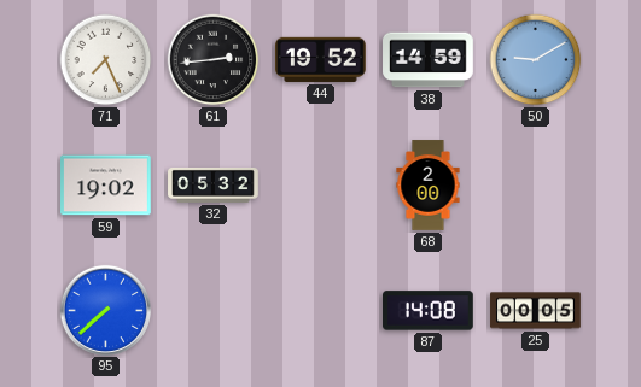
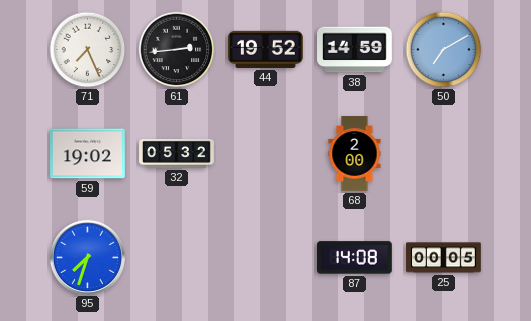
50: 9:10 -> 7:10 (444, 50)
95: 7:38 -> 7:33 (87, 257)
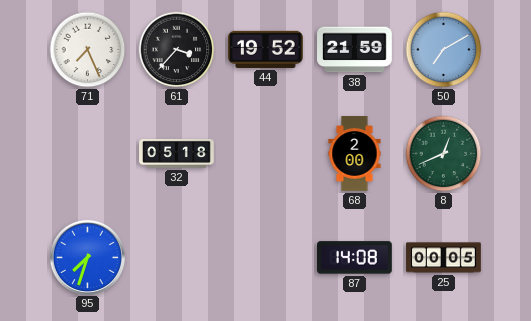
61: 2:44 -> 3:37 (177, 50)
38: 14:59 -> 21:59 (355, 50)
59: 19:02 -> none (88, 154)
32: 05:32 -> 05:18 (177, 153)
8: none -> 12:41 (444, 154)
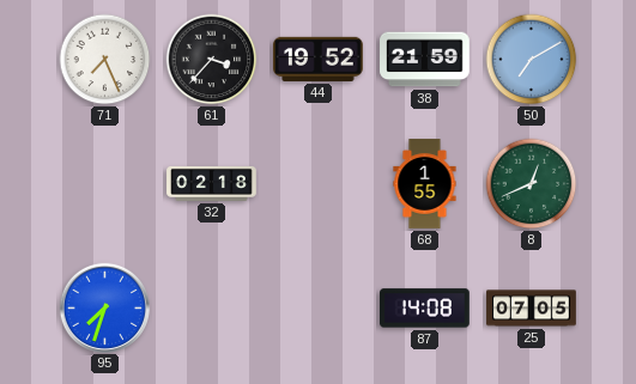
32: 05:18 -> 02:18 (212, 183)
68: 2:00 -> 1:55 (425, 184)
25: 00:05 -> 07:05 (532, 309)
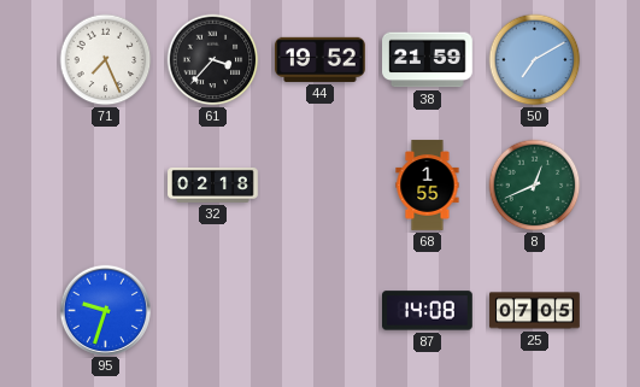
95: 7:33 -> 9:33 (105, 310)
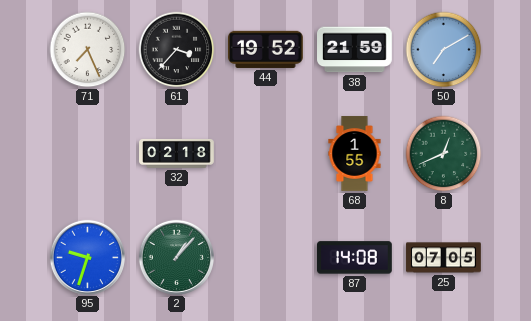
2: none -> 1:07 (176, 257)
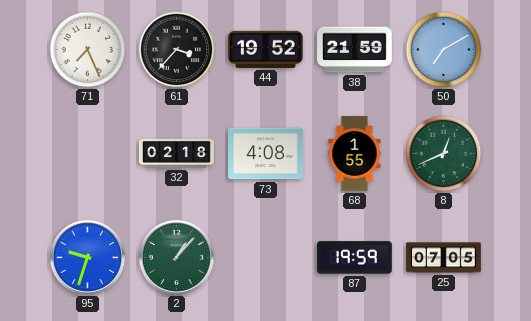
73: none -> 4:08 (266, 154)
87: 14:08 -> 19:59 (355, 258)
